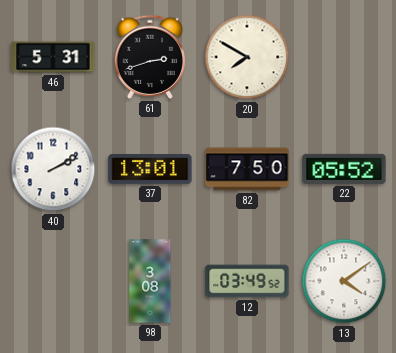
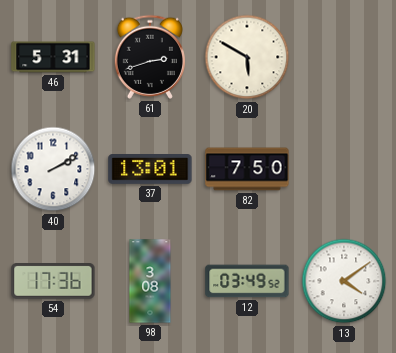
20: 7:50 -> 5:50 (247, 57)
22: 05:52 -> none (344, 169)
54: none -> 17:36 (53, 282)
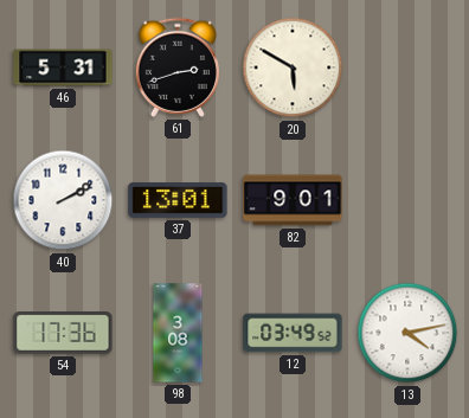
82: 7:50 -> 9:01 (293, 200)
13: 4:09 -> 4:13 (407, 333)
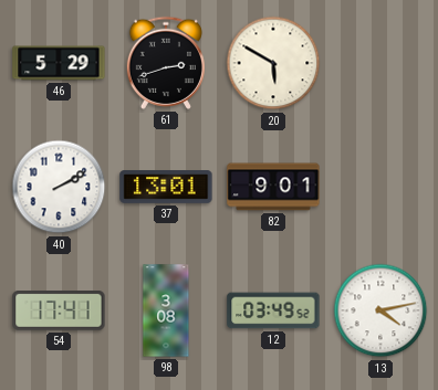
46: 5:31 -> 5:29 (59, 63)
54: 17:36 -> 17:41 (59, 312)
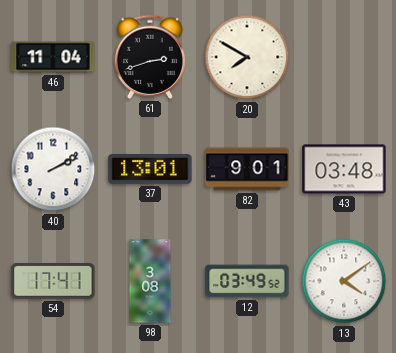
46: 5:29 -> 11:04 (53, 57)
20: 5:50 -> 7:50 (247, 57)
43: none -> 03:48 (344, 169)
13: 4:13 -> 4:09 (344, 281)
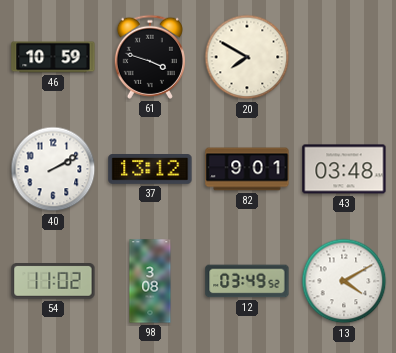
46: 11:04 -> 10:59 (53, 57)
61: 2:42 -> 3:48 (150, 57)
37: 13:01 -> 13:12 (150, 170)
54: 17:41 -> 11:02 (53, 282)
13: 4:09 -> 4:10 (344, 281)
